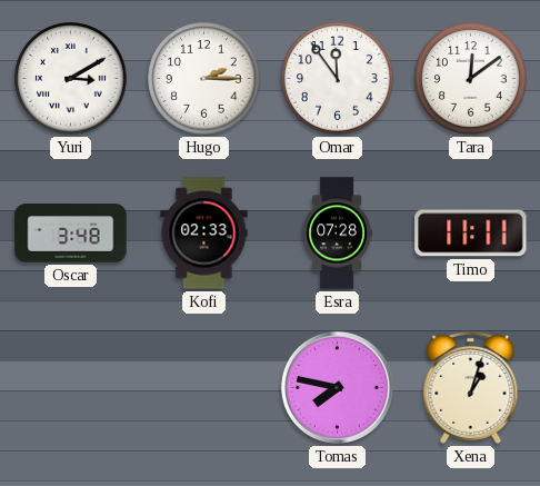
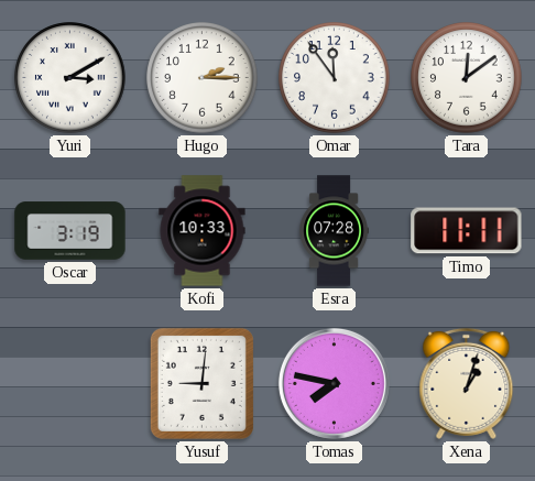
Oscar: 3:48 -> 3:19 (70, 231)
Kofi: 02:33 -> 10:33 (203, 231)
Yusuf: none -> 9:01 (201, 383)
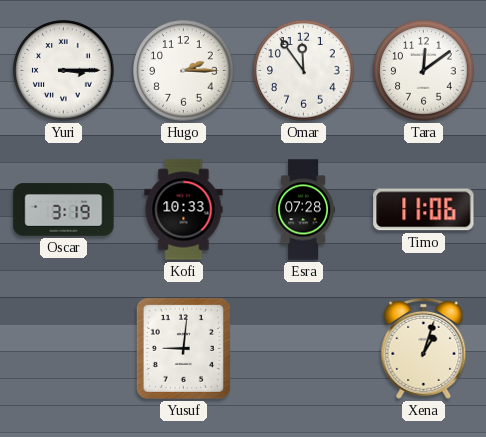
Yuri: 3:10 -> 3:15 (64, 71)
Timo: 11:11 -> 11:06 (424, 210)
Tomas: 7:47 -> none (334, 383)
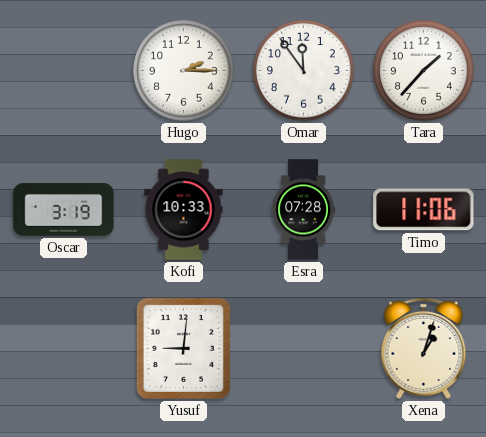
Yuri: 3:15 -> none (64, 71)
Tara: 12:09 -> 1:37 (424, 71)
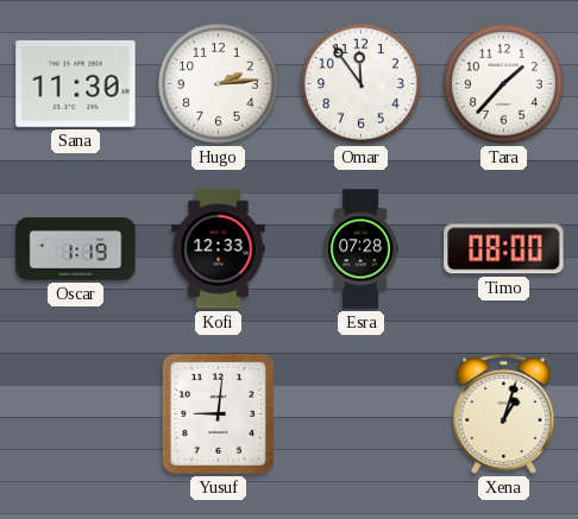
Sana: none -> 11:30 (76, 83)
Hugo: 2:15 -> 2:14 (219, 84)
Oscar: 3:19 -> 1:19 (76, 249)
Kofi: 10:33 -> 12:33 (219, 249)
Timo: 11:06 -> 08:00 (504, 249)
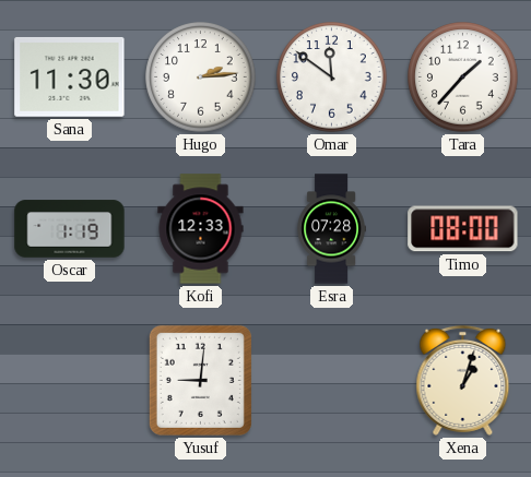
Omar: 11:54 -> 11:51 (332, 77)
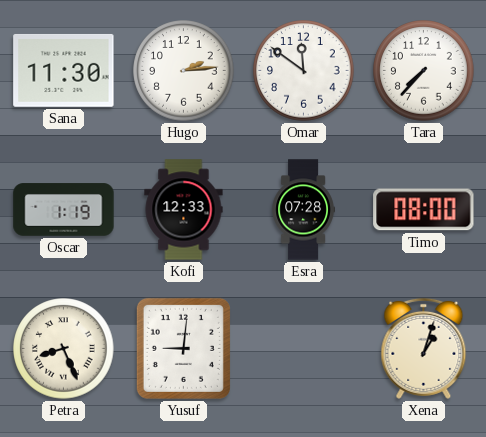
Tara: 1:37 -> 7:37 (424, 71)
Petra: none -> 8:26 (64, 349)
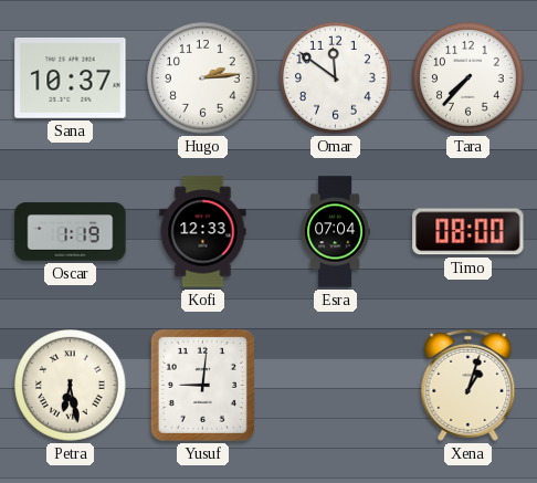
Sana: 11:30 -> 10:37 (71, 77)
Esra: 07:28 -> 07:04 (335, 232)
Petra: 8:26 -> 6:28 (71, 386)
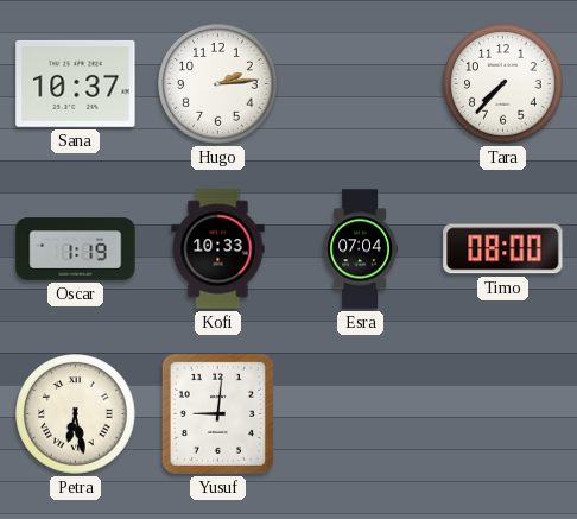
Omar: 11:51 -> none (336, 78)
Kofi: 12:33 -> 10:33 (218, 249)
Xena: 1:03 -> none (468, 385)
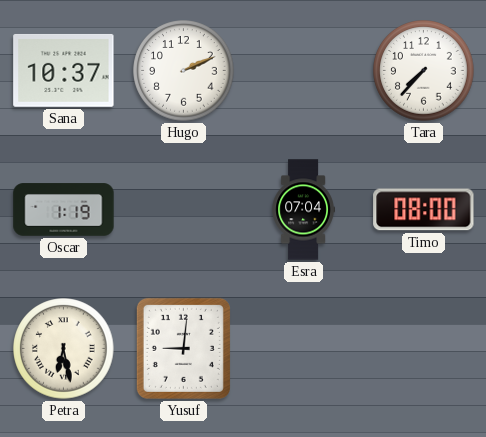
Hugo: 2:14 -> 2:11 (184, 71)
Kofi: 10:33 -> none (218, 249)
